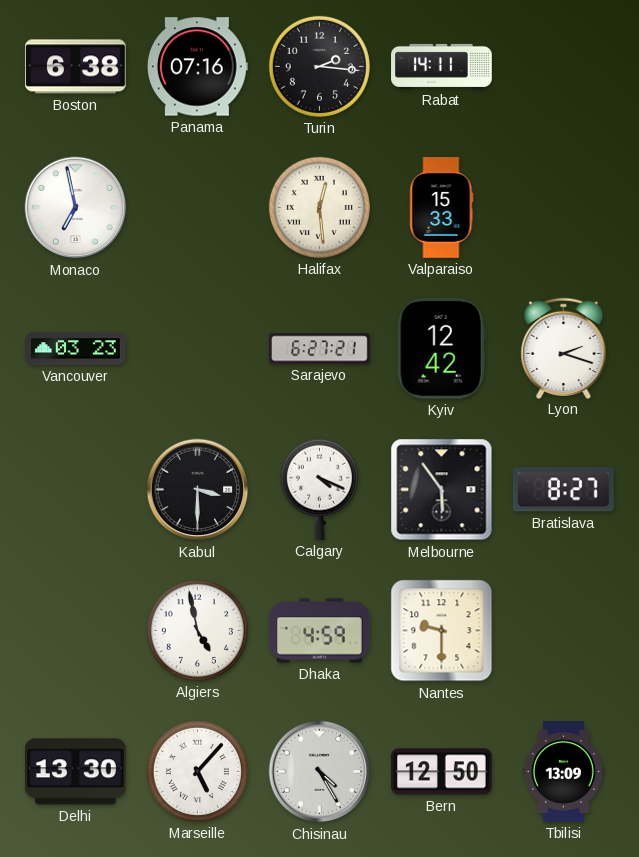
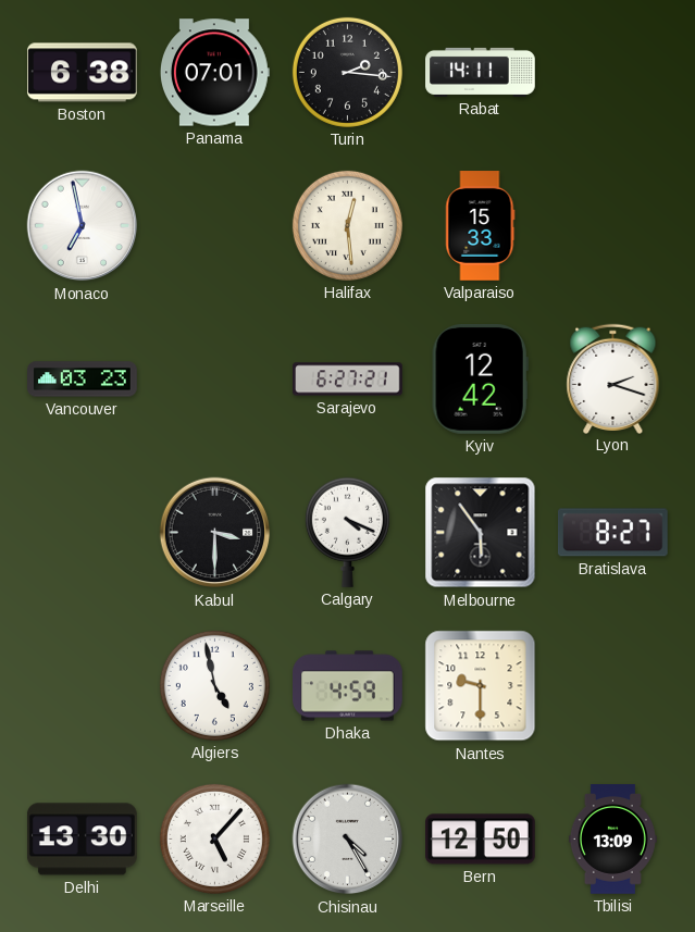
Panama: 07:16 -> 07:01 (214, 73)
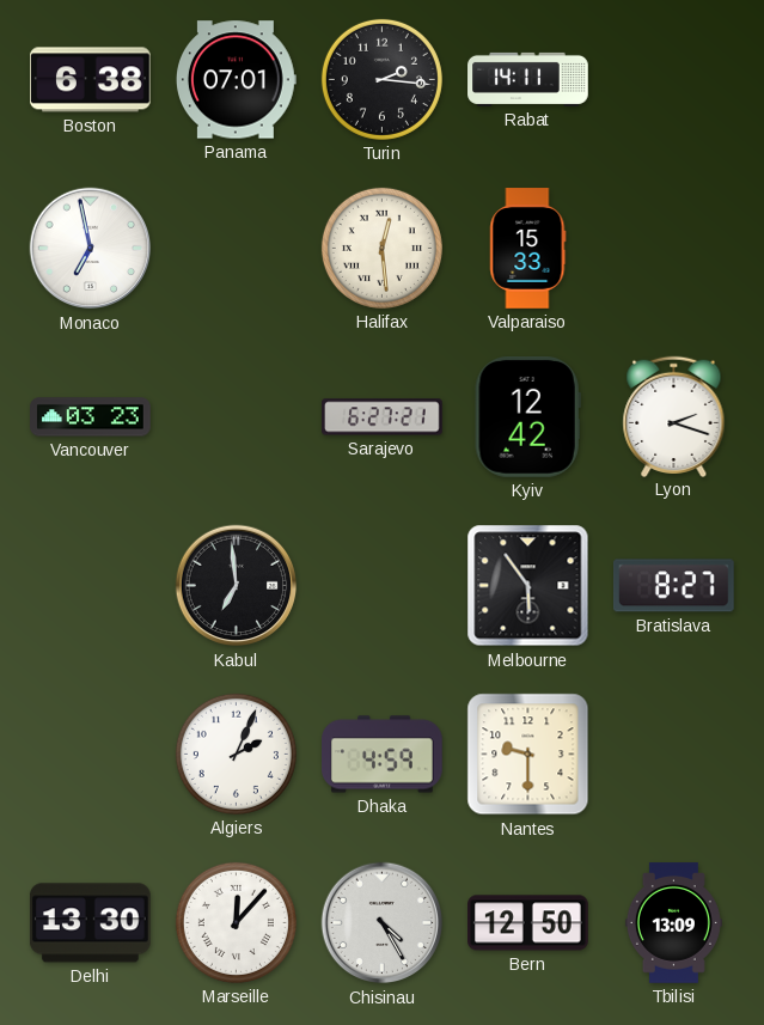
Kabul: 3:30 -> 6:59 (237, 586)
Calgary: 4:19 -> none (347, 532)
Algiers: 4:58 -> 2:04 (236, 754)
Marseille: 5:07 -> 12:07 (236, 922)
